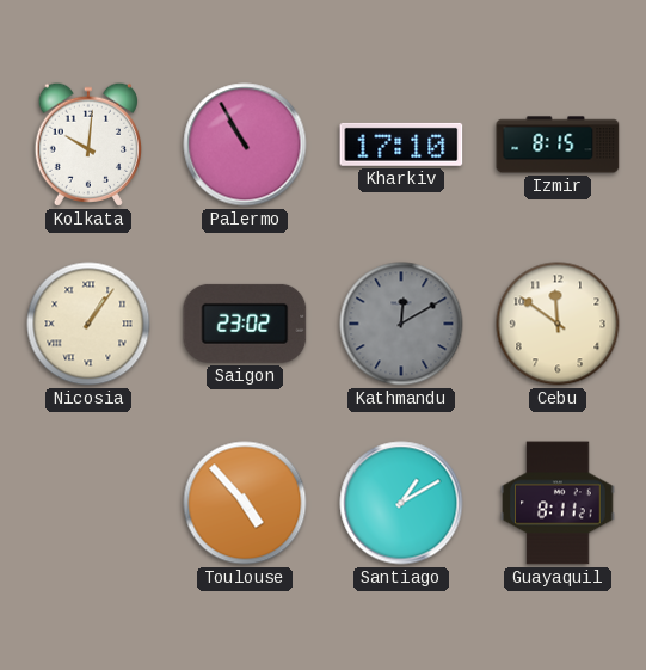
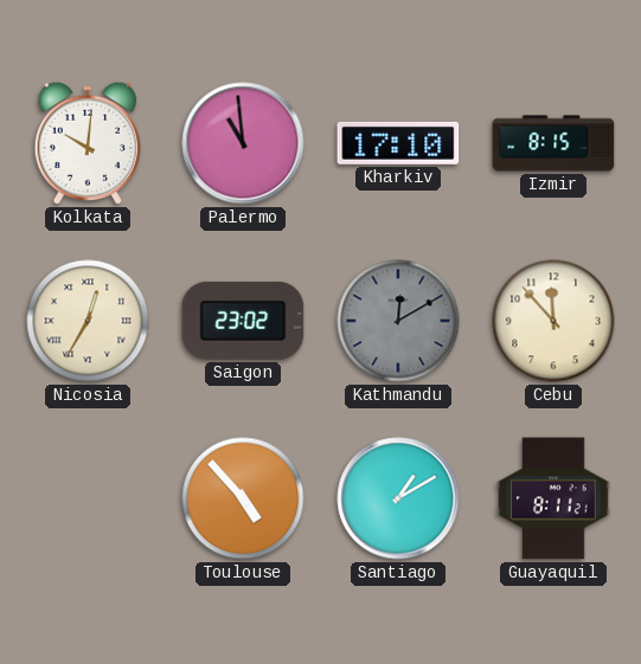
Palermo: 10:55 -> 10:59 (243, 143)
Nicosia: 1:06 -> 12:35 (88, 321)
Cebu: 11:51 -> 11:53 (553, 321)
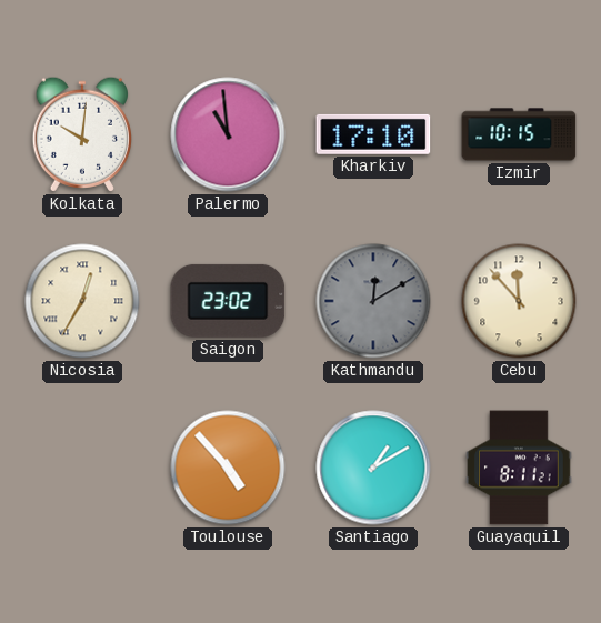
Izmir: 8:15 -> 10:15 (519, 134)
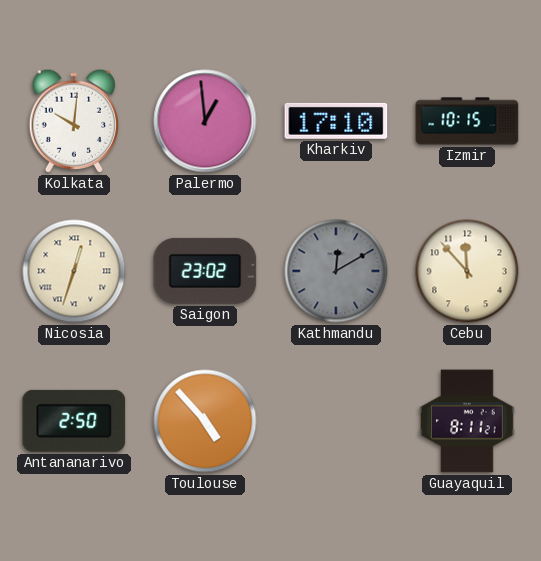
Palermo: 10:59 -> 12:59 (205, 121)
Nicosia: 12:35 -> 12:33 (74, 271)
Antananarivo: none -> 2:50 (74, 421)
Santiago: 1:10 -> none (373, 468)
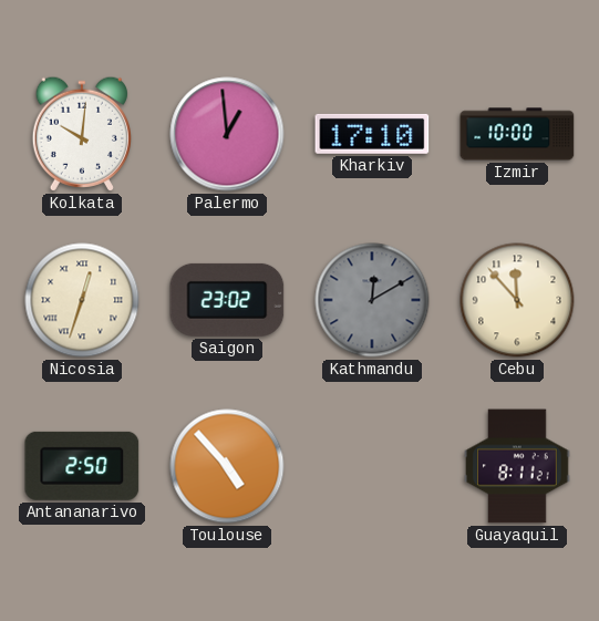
Izmir: 10:15 -> 10:00 (517, 134)
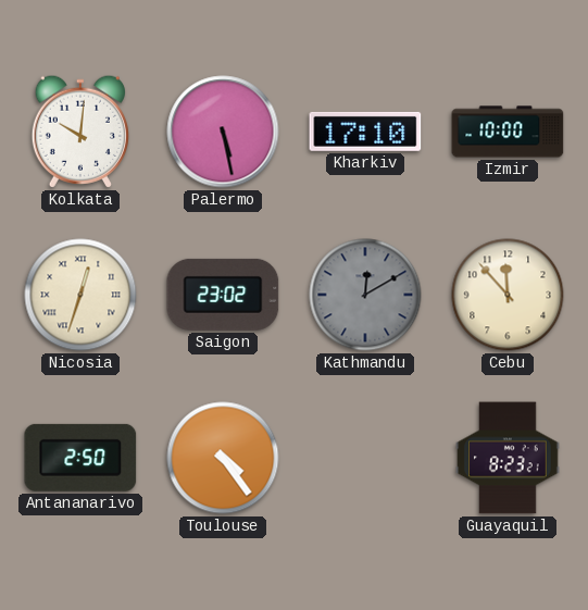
Palermo: 12:59 -> 5:28 (223, 132)
Toulouse: 4:53 -> 4:24 (223, 458)
Guayaquil: 8:11 -> 8:23 (508, 458)
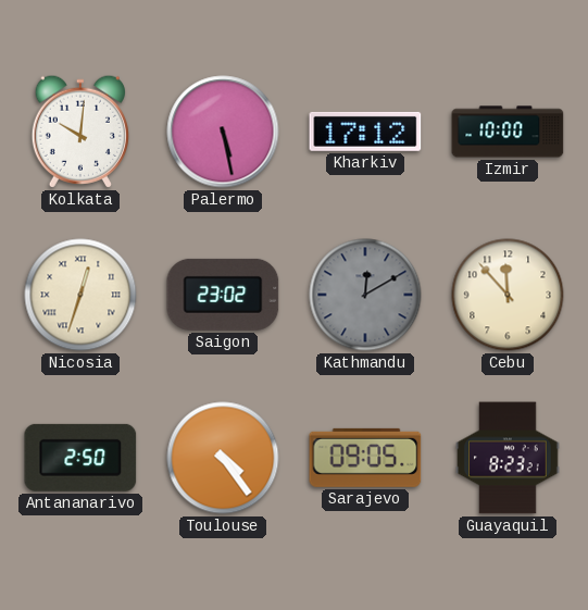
Kharkiv: 17:10 -> 17:12 (365, 132)
Sarajevo: none -> 09:05 (365, 458)
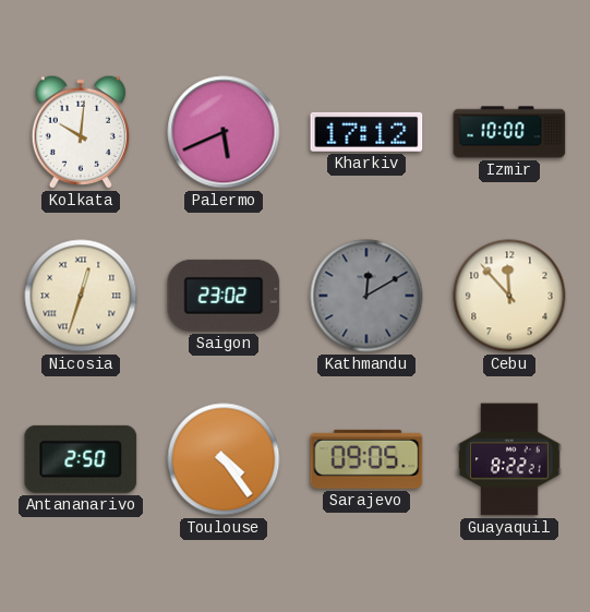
Palermo: 5:28 -> 5:41 (224, 132)
Guayaquil: 8:23 -> 8:22 (509, 459)
